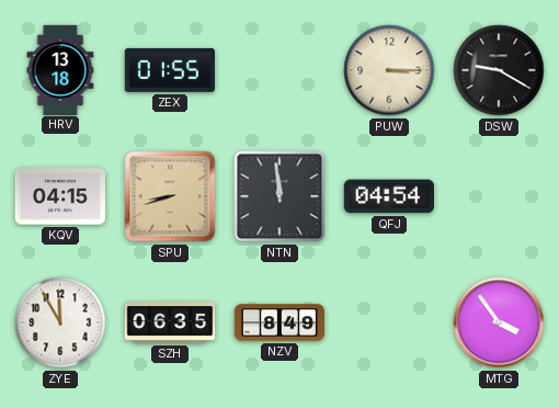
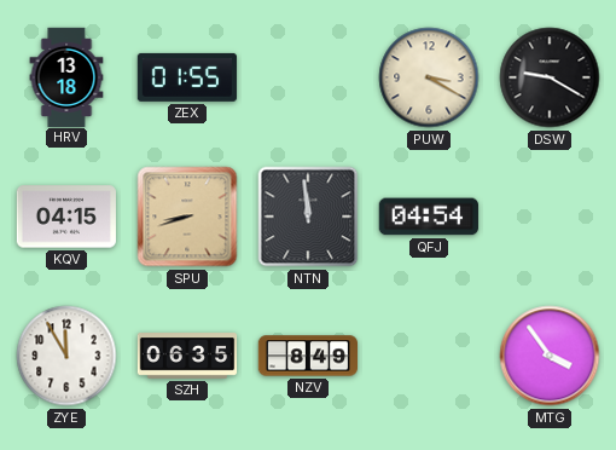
PUW: 3:15 -> 3:20 (429, 77)
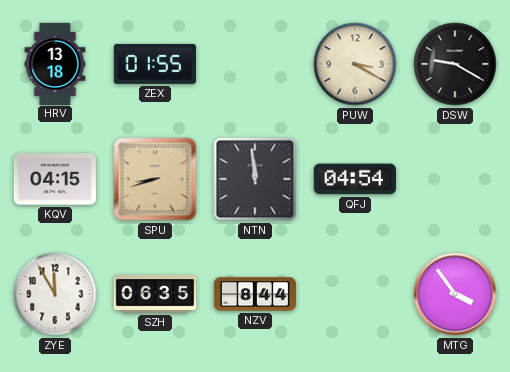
NZV: 8:49 -> 8:44 (254, 294)
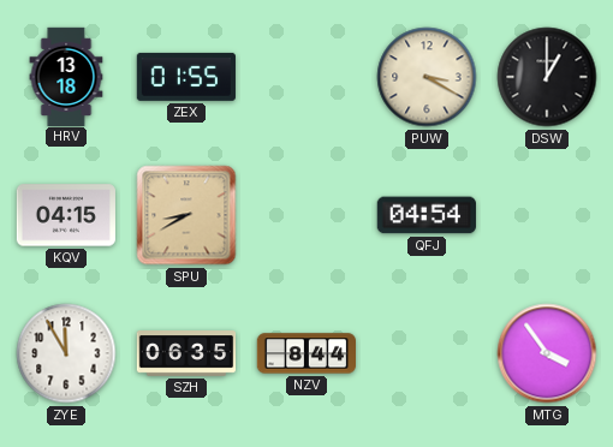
DSW: 9:20 -> 1:00 (547, 77)
SPU: 8:42 -> 8:40 (186, 215)
NTN: 11:59 -> none (255, 179)
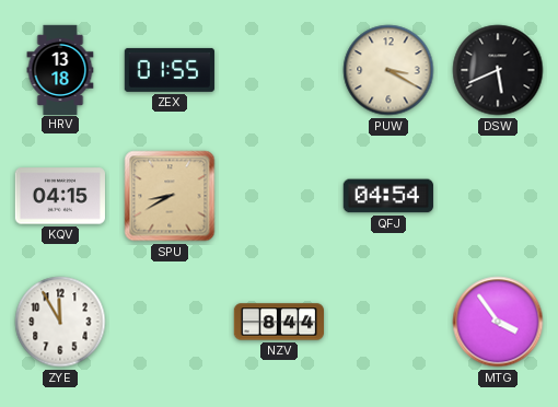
DSW: 1:00 -> 5:41 (498, 70)
SZH: 06:35 -> none (186, 354)
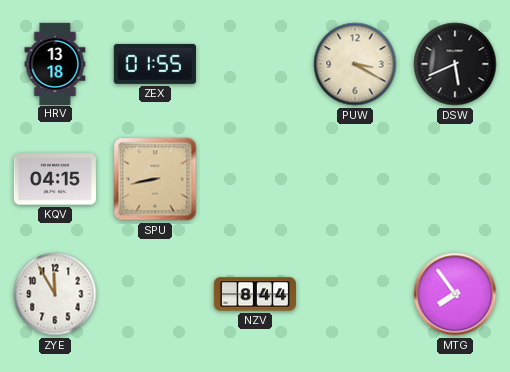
SPU: 8:40 -> 8:43 (155, 179)
QFJ: 04:54 -> none (388, 196)
MTG: 3:54 -> 7:54 (455, 294)
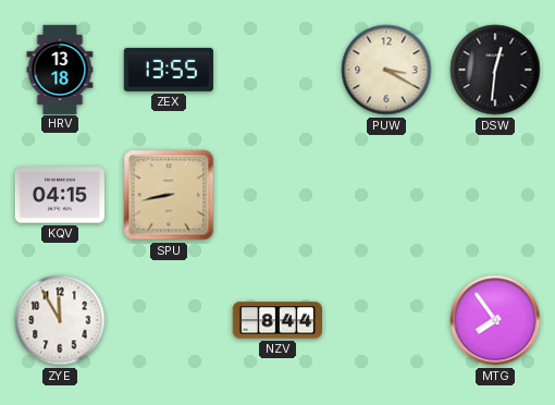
ZEX: 01:55 -> 13:55 (168, 70)
DSW: 5:41 -> 12:31 (495, 70)
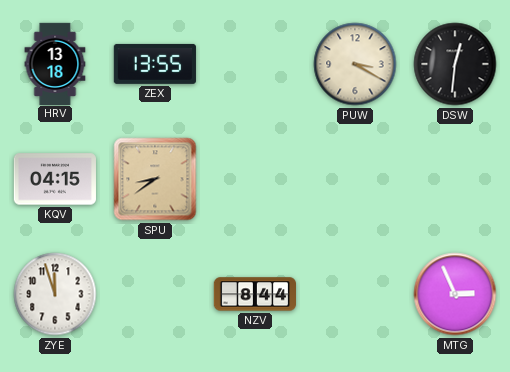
SPU: 8:43 -> 8:39 (155, 179)
ZYE: 11:55 -> 11:57 (55, 294)
MTG: 7:54 -> 2:56 (455, 294)
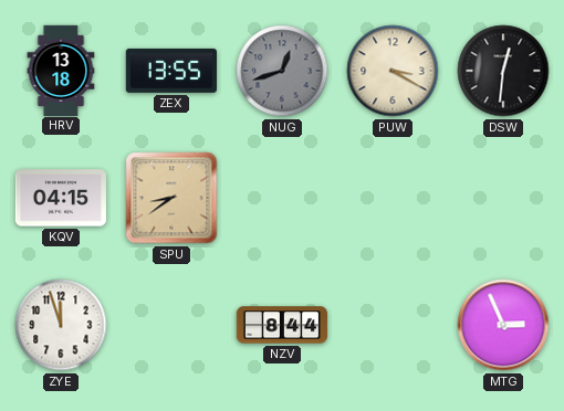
NUG: none -> 12:42 (282, 71)
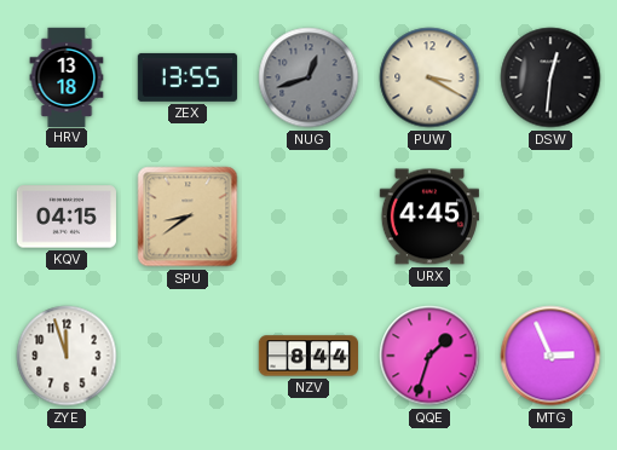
URX: none -> 4:45 (428, 217)
QQE: none -> 1:33 (429, 356)
